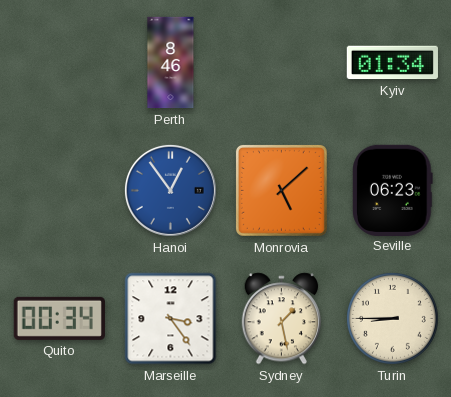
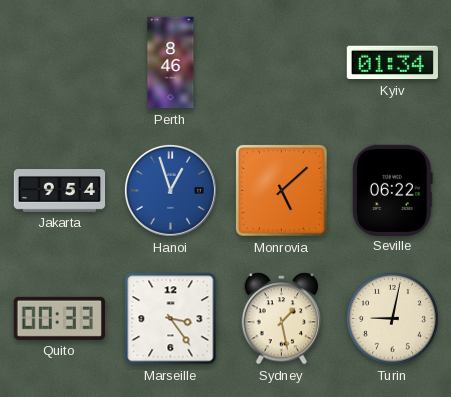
Jakarta: none -> 9:54 (60, 191)
Hanoi: 12:54 -> 12:57 (170, 190)
Seville: 06:23 -> 06:22 (393, 190)
Quito: 00:34 -> 00:33 (59, 318)
Turin: 8:45 -> 9:02 (392, 318)
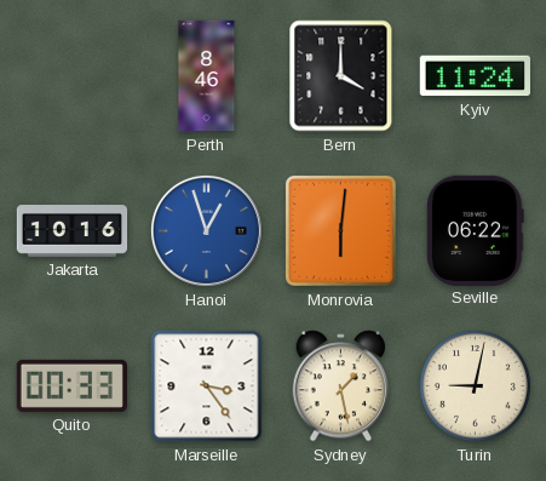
Bern: none -> 4:00 (341, 76)
Kyiv: 01:34 -> 11:24 (475, 76)
Jakarta: 9:54 -> 10:16 (73, 231)
Monrovia: 5:08 -> 6:01 (340, 230)
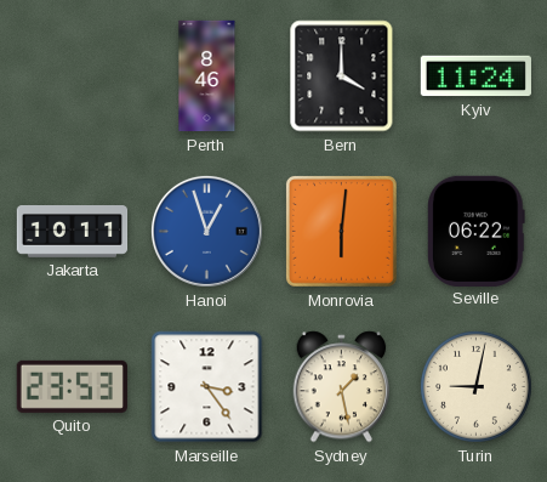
Jakarta: 10:16 -> 10:11 (73, 232)
Quito: 00:33 -> 23:53 (72, 386)
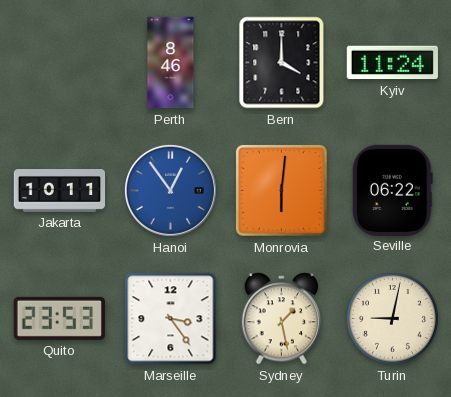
Hanoi: 12:57 -> 12:54 (170, 190)
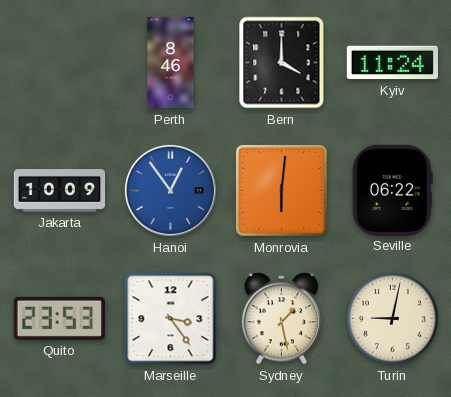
Jakarta: 10:11 -> 10:09 (60, 191)
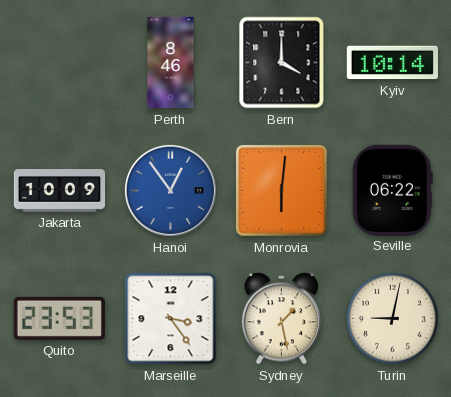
Kyiv: 11:24 -> 10:14 (392, 63)
